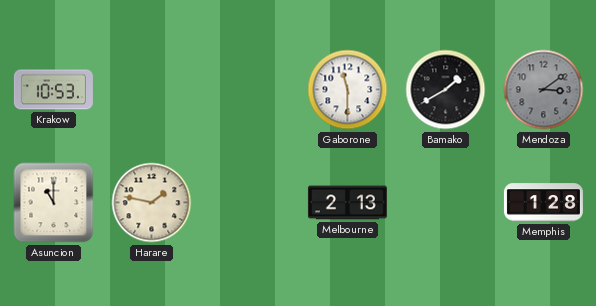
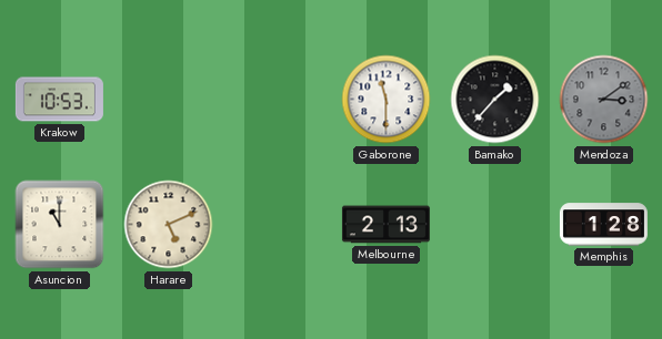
Bamako: 1:40 -> 1:37 (495, 100)
Harare: 1:47 -> 5:11 (169, 225)
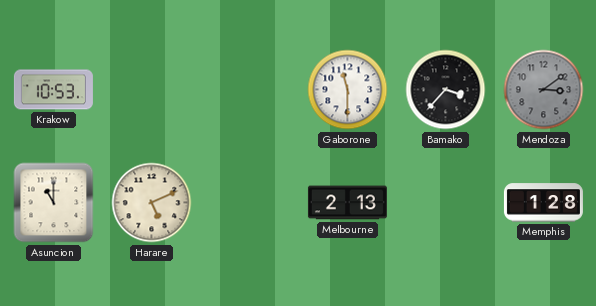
Bamako: 1:37 -> 3:37 (446, 90)
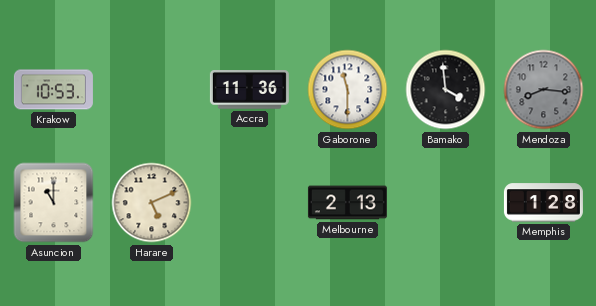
Accra: none -> 11:36 (249, 90)
Bamako: 3:37 -> 3:59 (446, 90)
Mendoza: 3:09 -> 8:16 (544, 90)
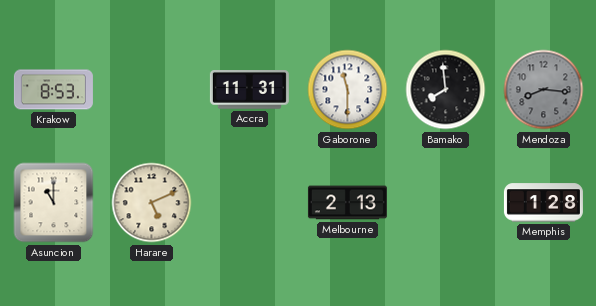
Krakow: 10:53 -> 8:53 (53, 90)
Accra: 11:36 -> 11:31 (249, 90)
Bamako: 3:59 -> 7:59 (446, 90)
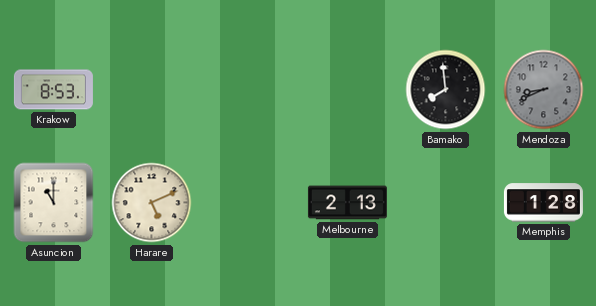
Accra: 11:31 -> none (249, 90)
Gaborone: 11:30 -> none (348, 90)
Mendoza: 8:16 -> 8:41 (544, 90)
